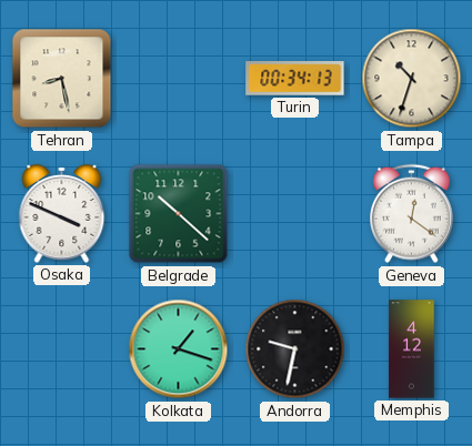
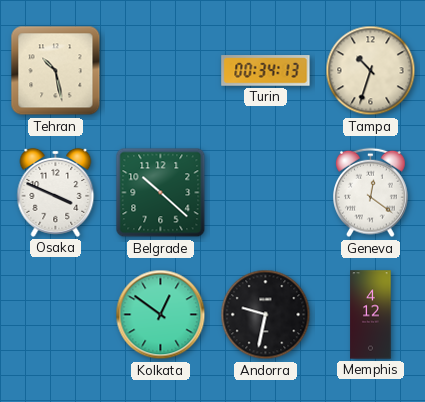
Tehran: 8:28 -> 10:28 (56, 71)
Kolkata: 1:18 -> 12:51 (161, 315)
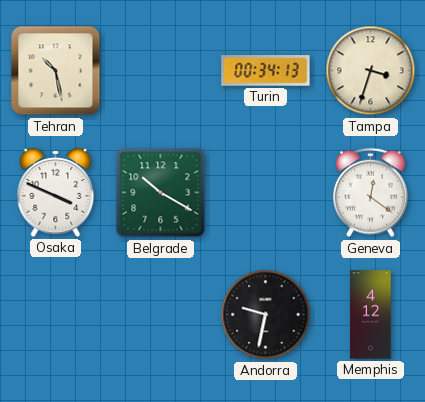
Tampa: 10:33 -> 3:33 (371, 71)
Belgrade: 10:22 -> 10:20 (161, 193)
Kolkata: 12:51 -> none (161, 315)
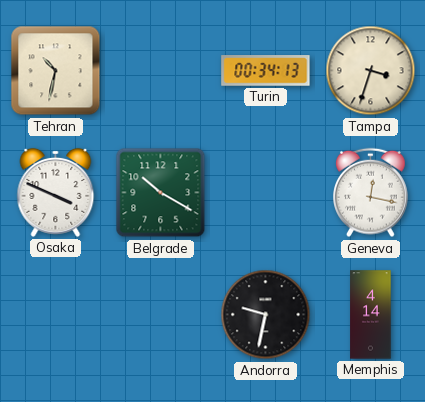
Tehran: 10:28 -> 10:32 (56, 71)
Geneva: 12:21 -> 12:17 (371, 193)
Memphis: 4:12 -> 4:14 (371, 315)
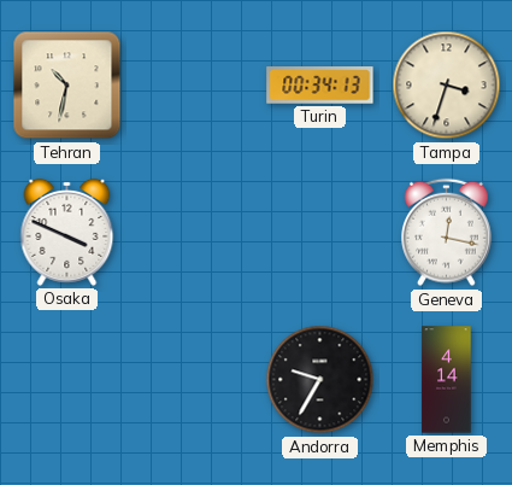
Belgrade: 10:20 -> none (161, 193)
Andorra: 9:32 -> 9:35 (320, 380)
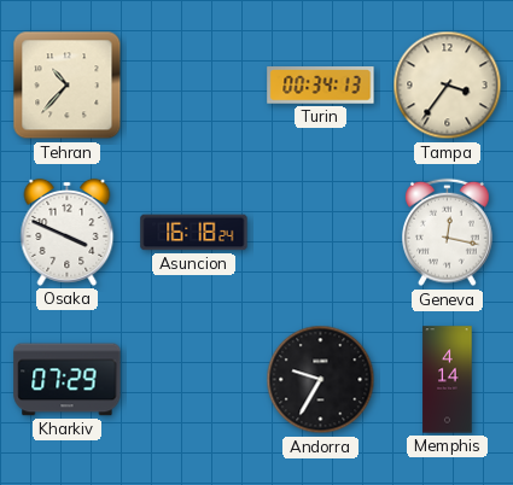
Tehran: 10:32 -> 10:37 (68, 86)
Tampa: 3:33 -> 3:36 (448, 86)
Asuncion: none -> 16:18 (194, 233)
Kharkiv: none -> 07:29 (68, 380)
